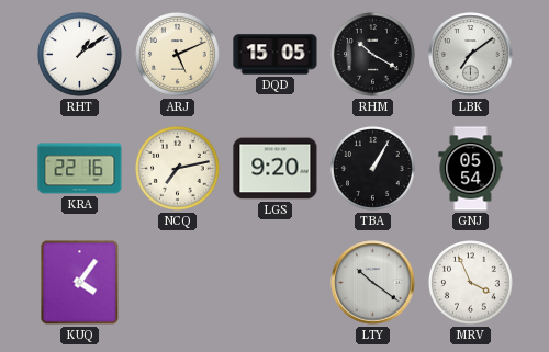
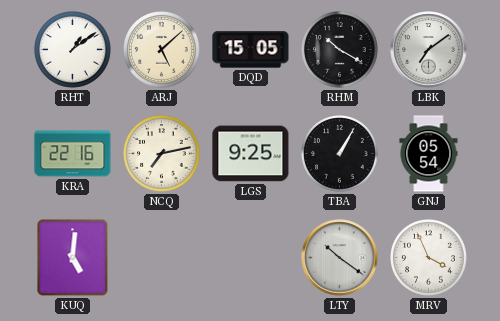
ARJ: 5:11 -> 5:08 (162, 50)
LGS: 9:20 -> 9:25 (251, 154)
KUQ: 4:06 -> 5:01 (73, 258)
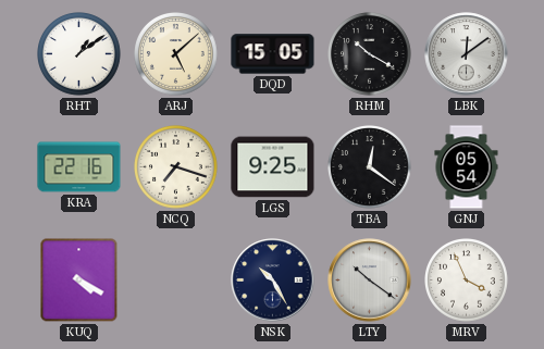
LBK: 7:09 -> 12:09 (467, 54)
NCQ: 7:13 -> 7:18 (176, 167)
TBA: 1:05 -> 12:21 (370, 167)
KUQ: 5:01 -> 4:20 (79, 281)
NSK: none -> 10:25 (273, 281)
